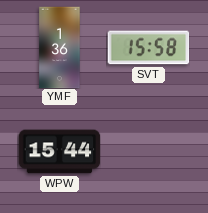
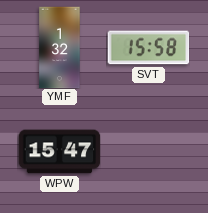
YMF: 1:36 -> 1:32 (60, 47)
WPW: 15:44 -> 15:47 (59, 152)
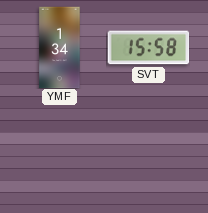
YMF: 1:32 -> 1:34 (60, 47)
WPW: 15:47 -> none (59, 152)
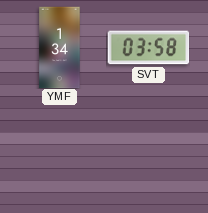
SVT: 15:58 -> 03:58 (148, 48)
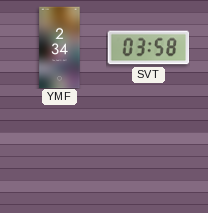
YMF: 1:34 -> 2:34 (60, 47)
